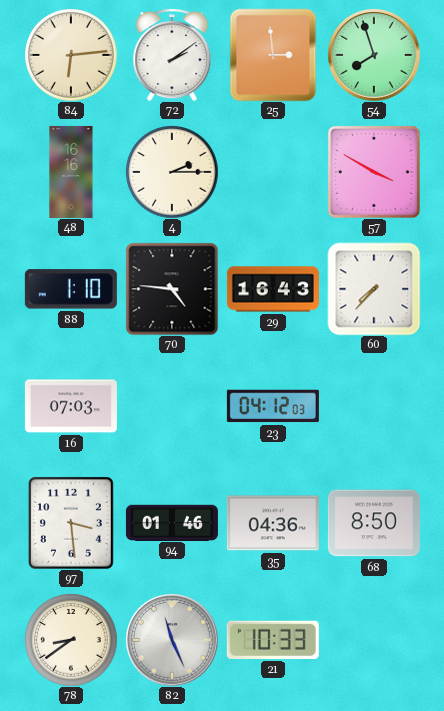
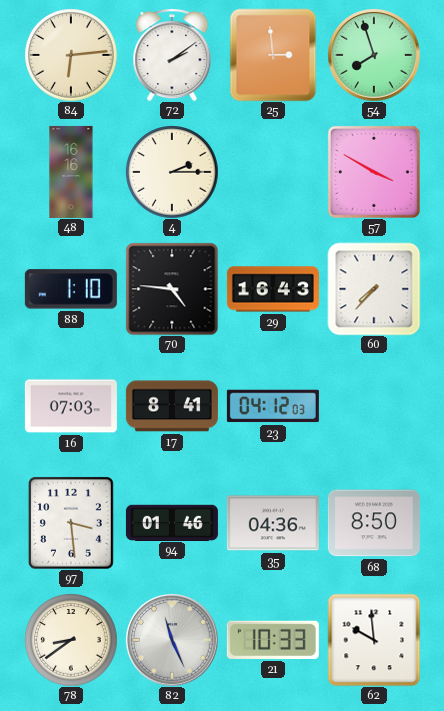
17: none -> 8:41 (172, 406)
62: none -> 9:59 (374, 640)
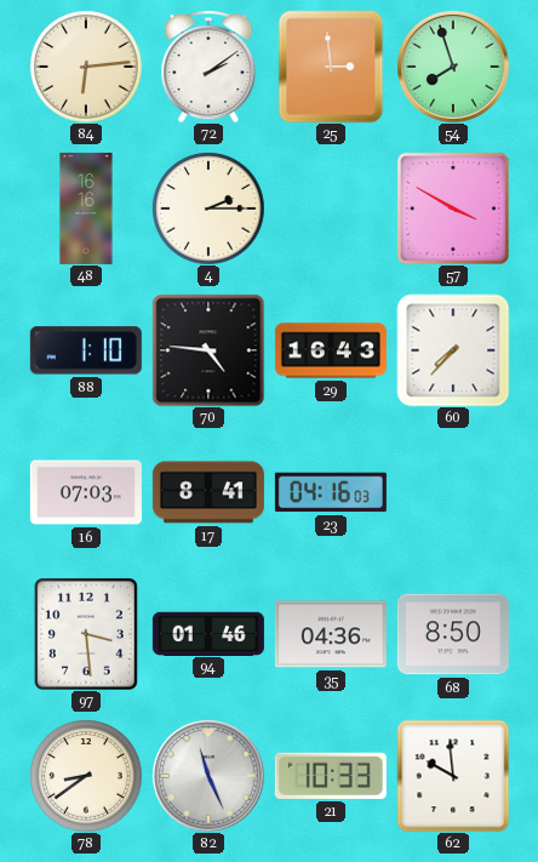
23: 04:12 -> 04:16 (331, 492)
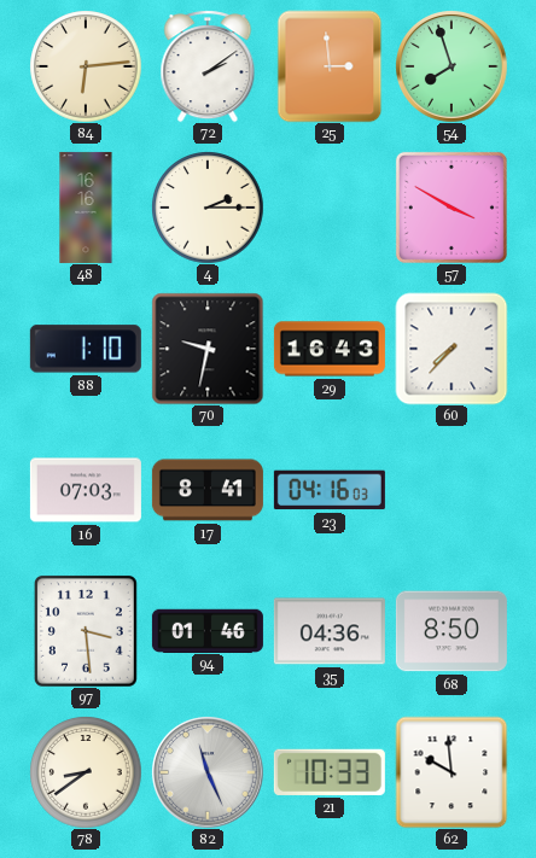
70: 4:46 -> 9:32 (208, 349)
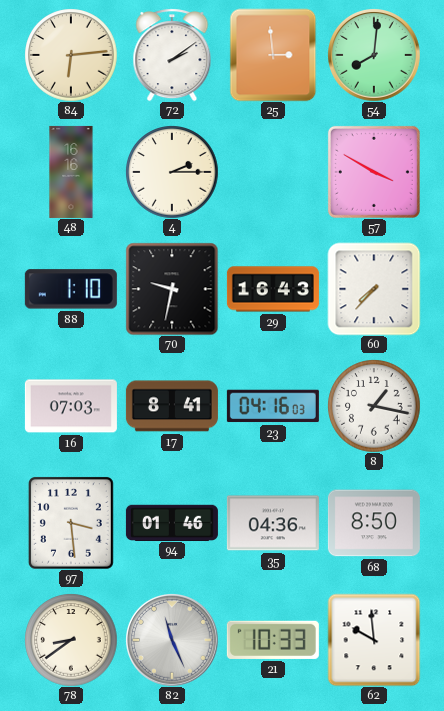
54: 7:57 -> 8:01 (374, 55)
8: none -> 1:17 (374, 406)
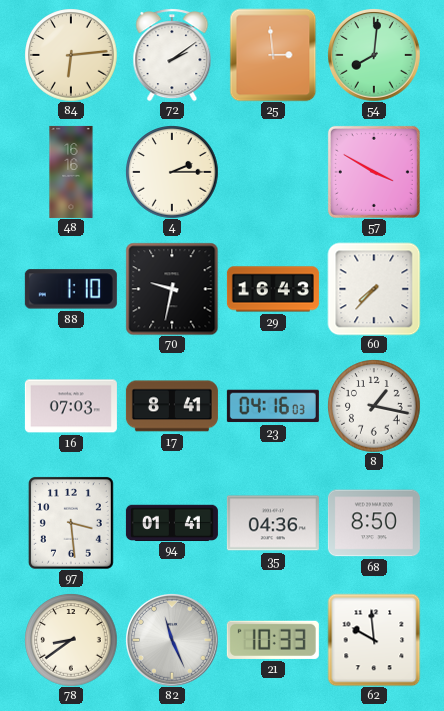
94: 01:46 -> 01:41 (172, 522)
